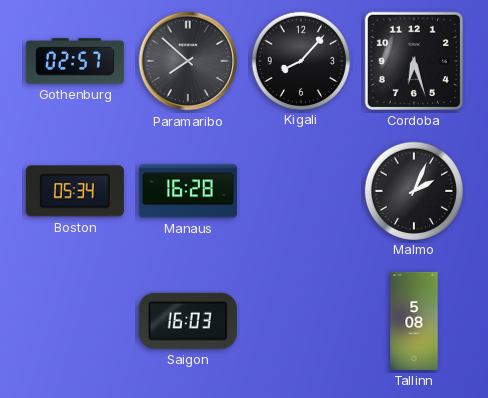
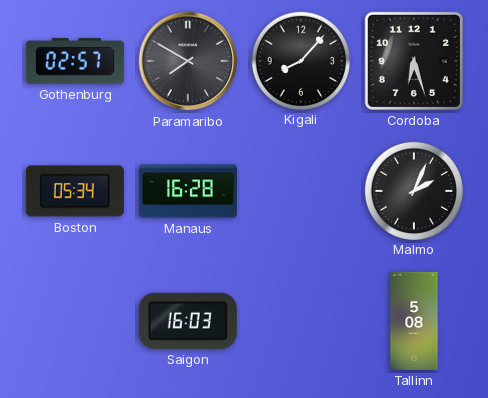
Paramaribo: 7:52 -> 7:50 (188, 61)
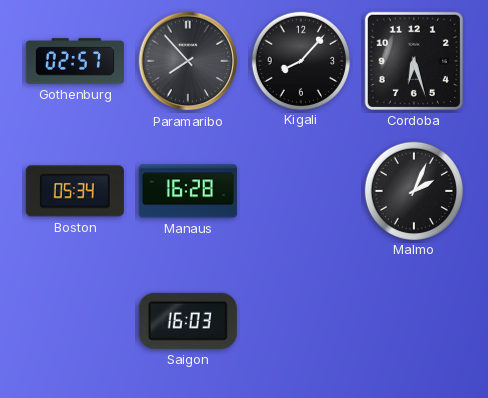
Paramaribo: 7:50 -> 7:53 (188, 61)
Tallinn: 5:08 -> none (414, 321)
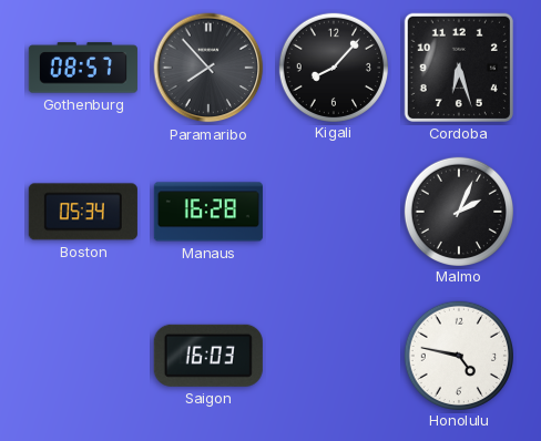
Gothenburg: 02:57 -> 08:57 (83, 68)
Honolulu: none -> 4:47 (458, 355)
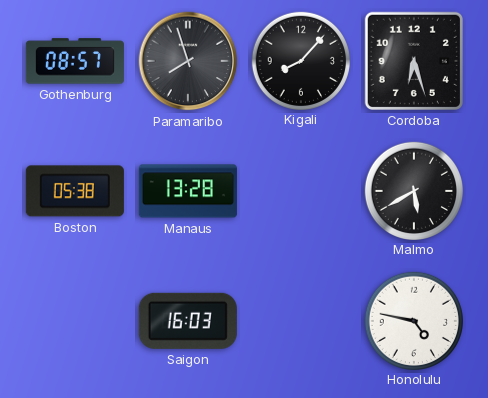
Paramaribo: 7:53 -> 7:57 (188, 61)
Boston: 05:34 -> 05:38 (75, 191)
Manaus: 16:28 -> 13:28 (188, 191)
Malmo: 2:04 -> 5:40 (413, 190)
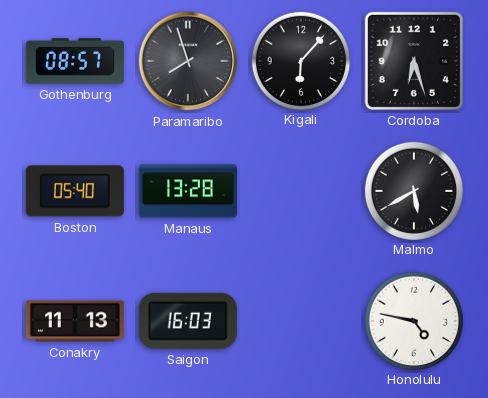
Kigali: 8:07 -> 6:07 (300, 60)
Boston: 05:38 -> 05:40 (75, 191)
Conakry: none -> 11:13 (75, 321)
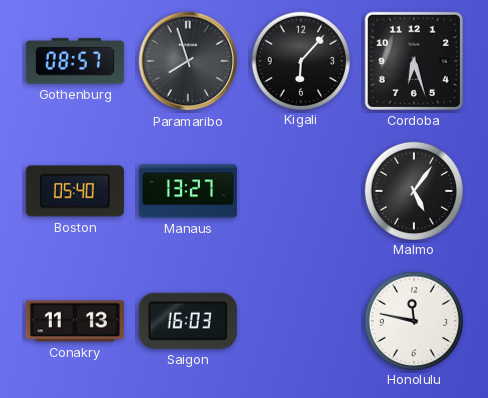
Manaus: 13:28 -> 13:27 (188, 191)
Malmo: 5:40 -> 5:06 (413, 190)
Honolulu: 4:47 -> 11:47 (413, 320)
